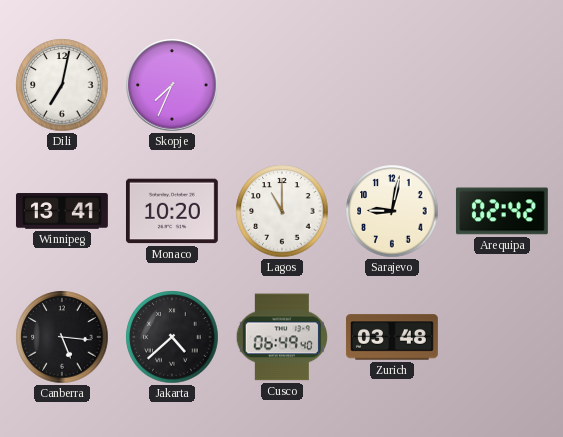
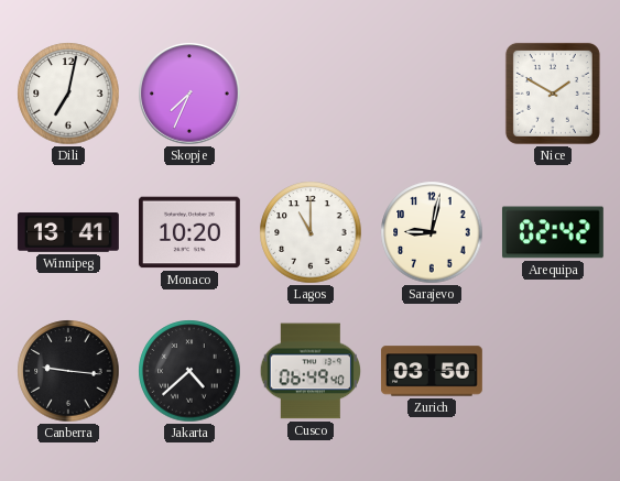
Nice: none -> 1:50 (553, 94)
Canberra: 5:16 -> 9:16 (68, 371)
Zurich: 03:48 -> 03:50 (432, 371)
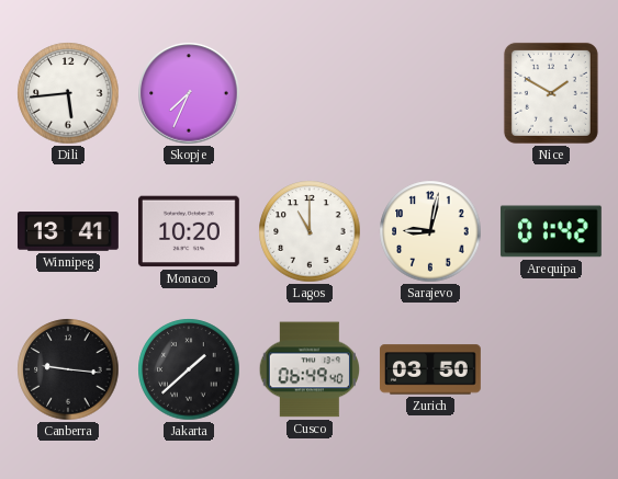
Dili: 7:02 -> 5:44 (68, 93)
Arequipa: 02:42 -> 01:42 (551, 231)
Jakarta: 4:38 -> 1:38 (189, 369)
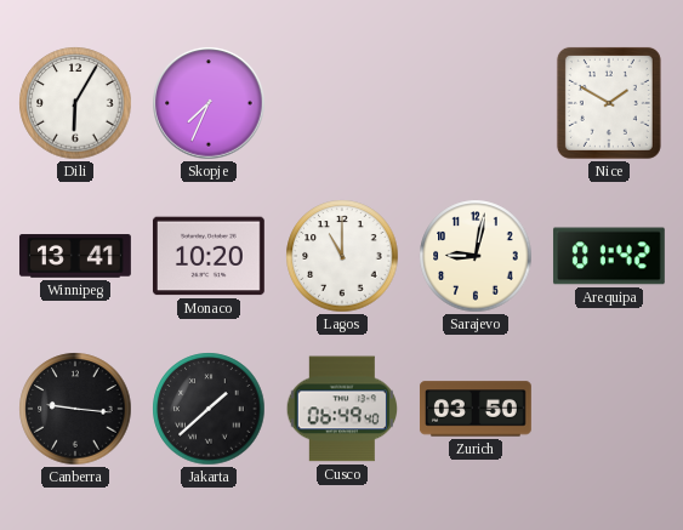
Dili: 5:44 -> 6:05 (75, 103)
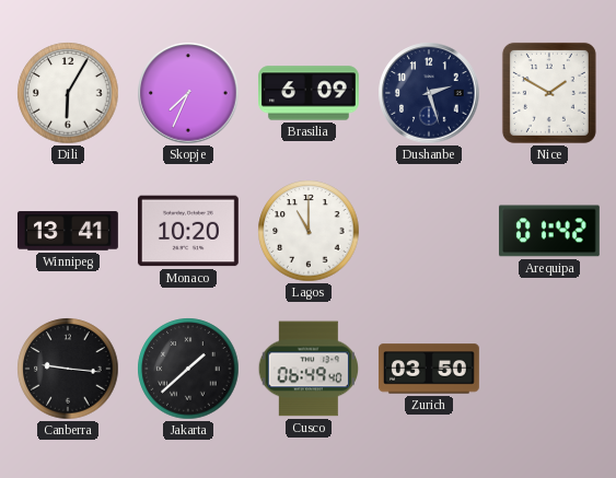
Brasilia: none -> 6:09 (310, 93)
Dushanbe: none -> 2:27 (429, 93)
Sarajevo: 9:02 -> none (476, 256)
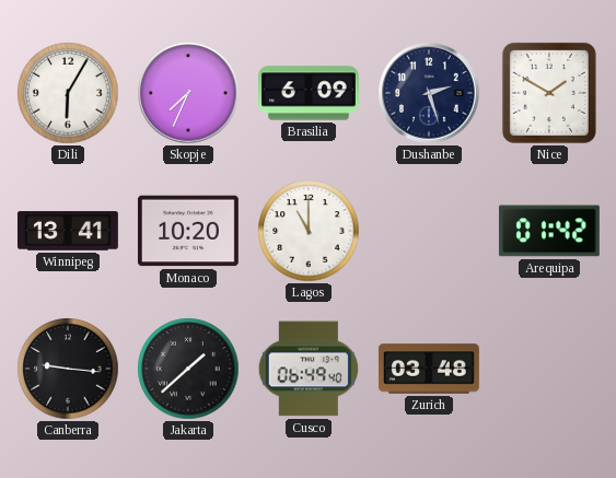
Zurich: 03:50 -> 03:48 (429, 369)
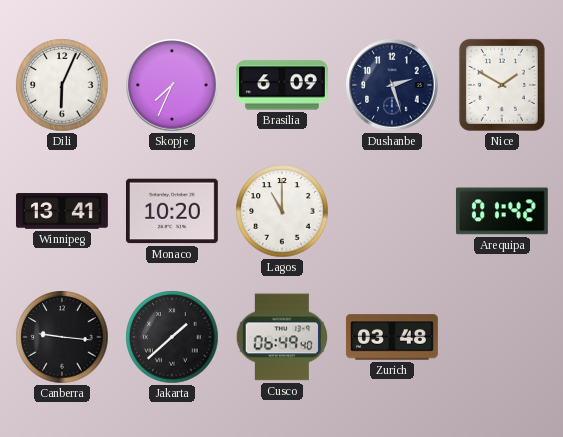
Dili: 6:05 -> 6:04 (62, 85)
